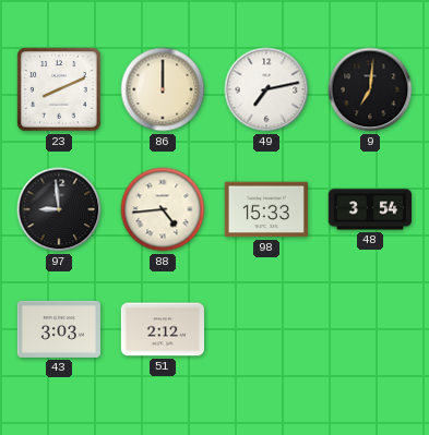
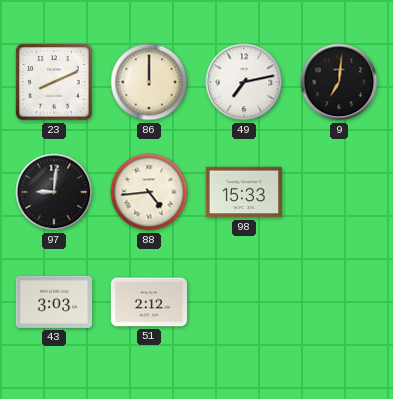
97: 8:59 -> 9:01 (54, 192)
48: 3:54 -> none (369, 209)
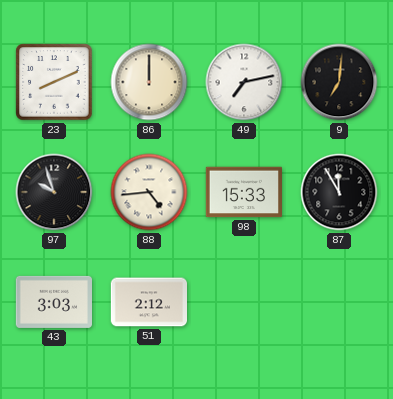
97: 9:01 -> 9:57 (54, 192)
87: none -> 11:55 (339, 192)
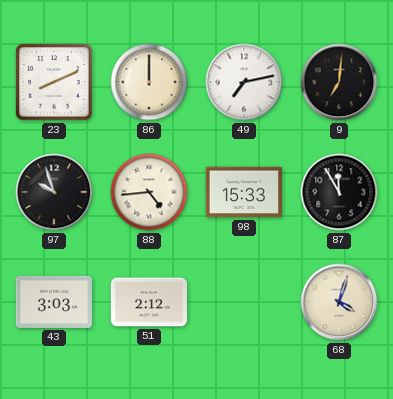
68: none -> 4:03 (339, 302)
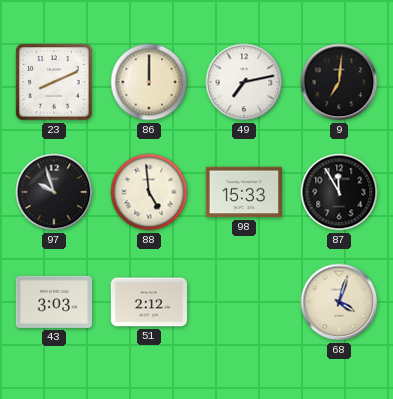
88: 4:44 -> 4:59 (149, 192)
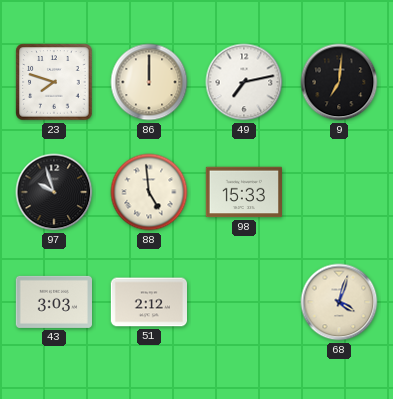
23: 8:11 -> 7:48 (54, 82)
87: 11:55 -> none (339, 192)
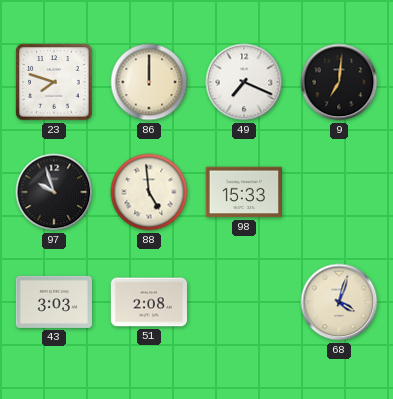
49: 7:13 -> 7:19 (244, 82)
51: 2:12 -> 2:08 (148, 302)
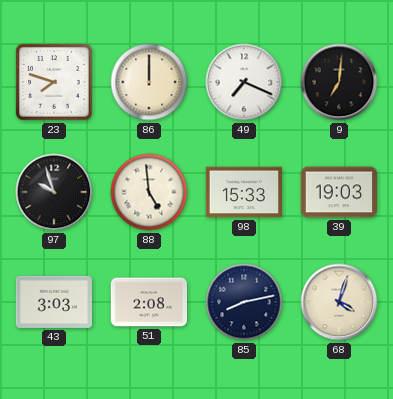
39: none -> 19:03 (338, 192)
85: none -> 8:13 (244, 302)
